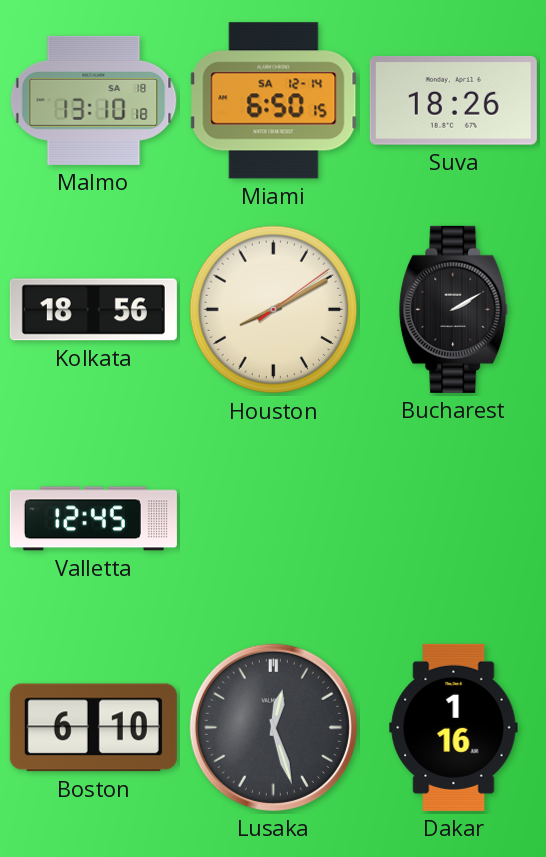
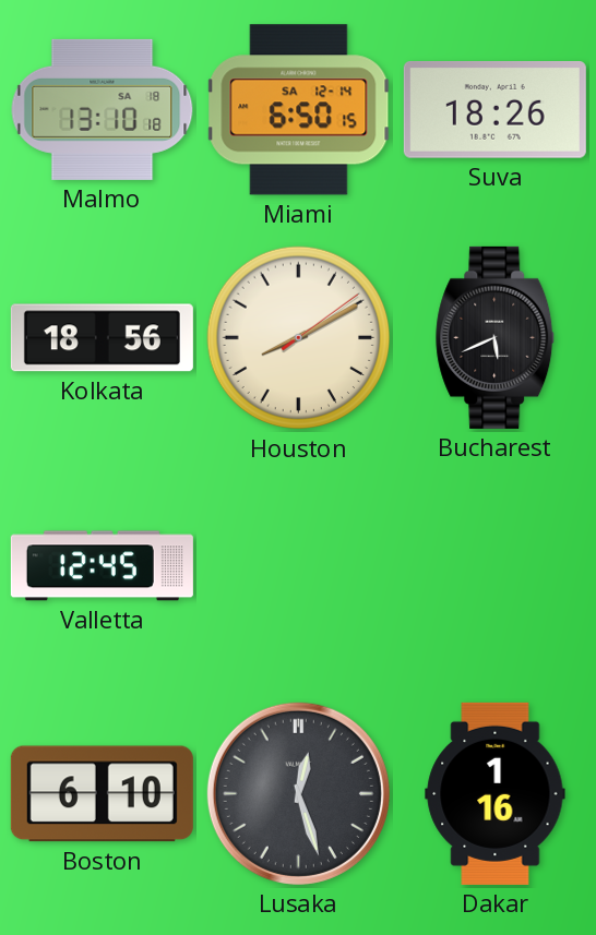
Bucharest: 2:10 -> 5:41 (496, 337)
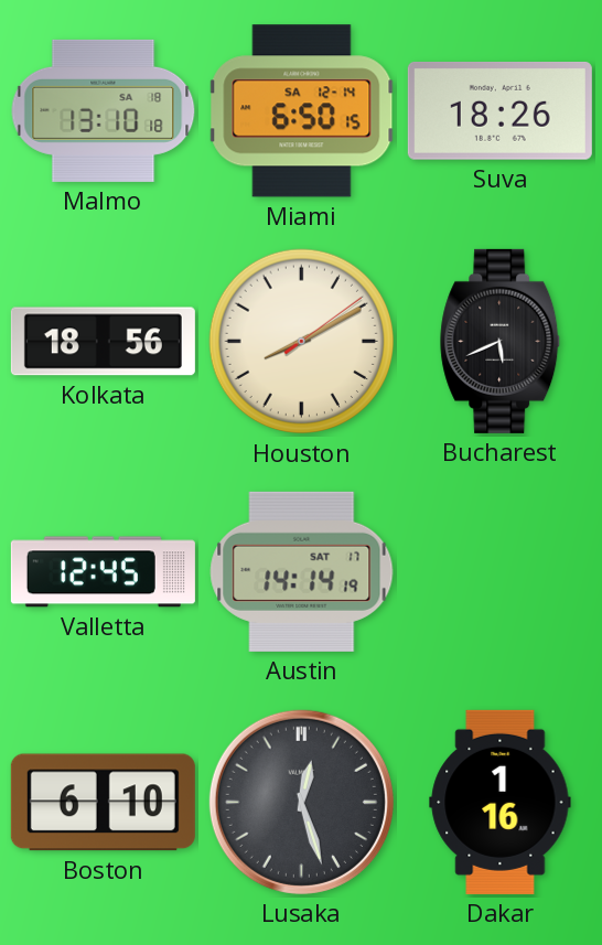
Austin: none -> 14:14 (302, 571)
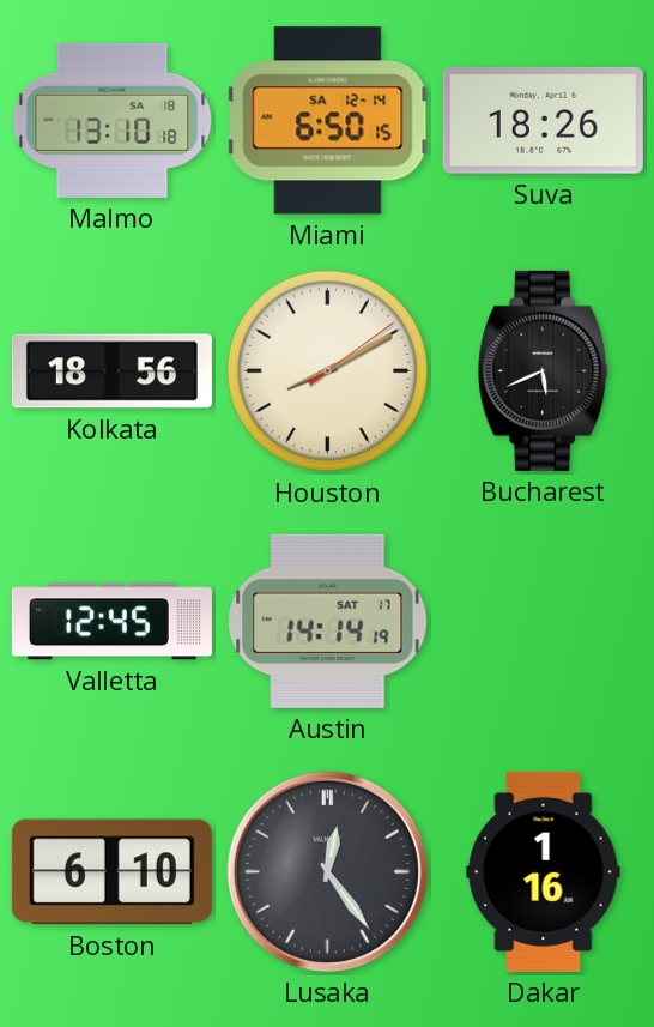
Lusaka: 12:27 -> 12:24 (327, 871)
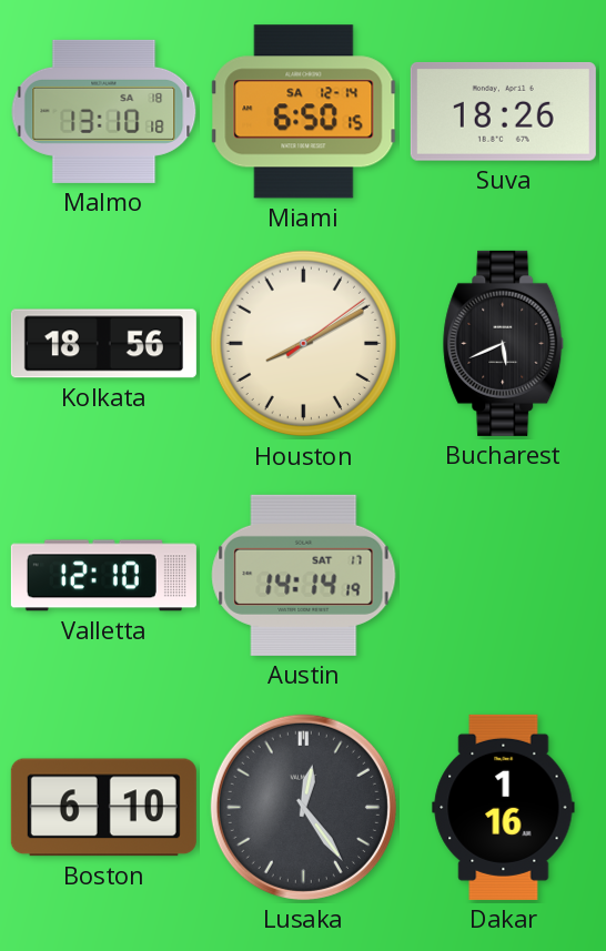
Valletta: 12:45 -> 12:10 (103, 576)
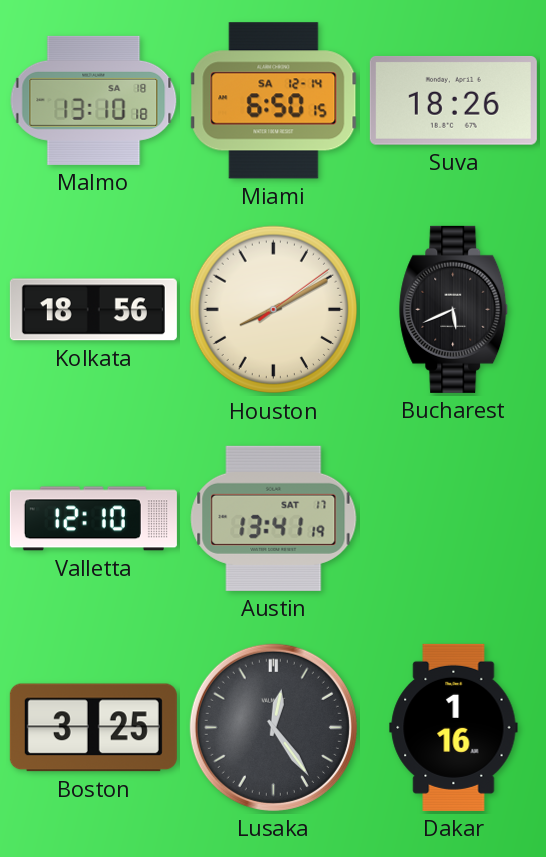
Austin: 14:14 -> 13:41 (274, 518)
Boston: 6:10 -> 3:25 (93, 728)
